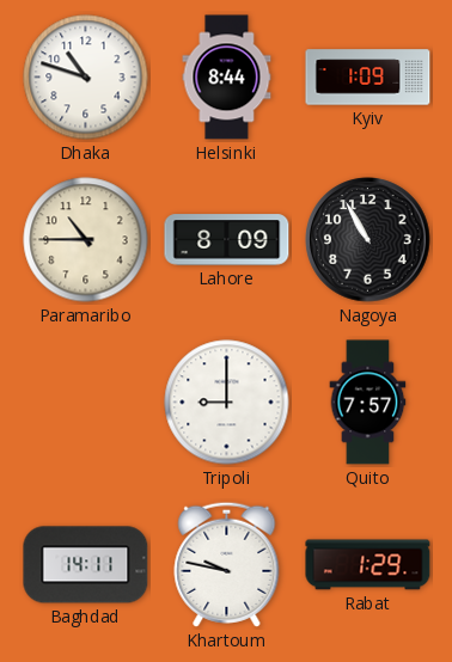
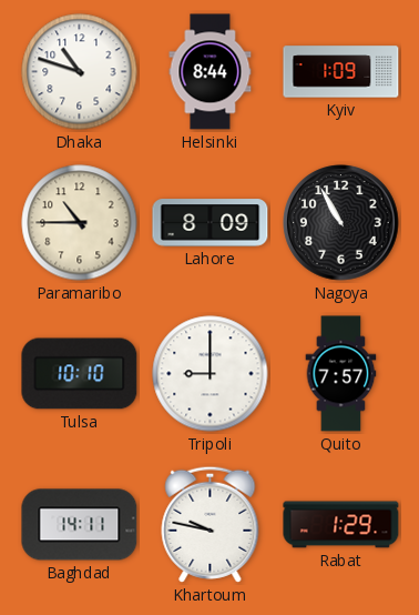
Tulsa: none -> 10:10 (80, 374)
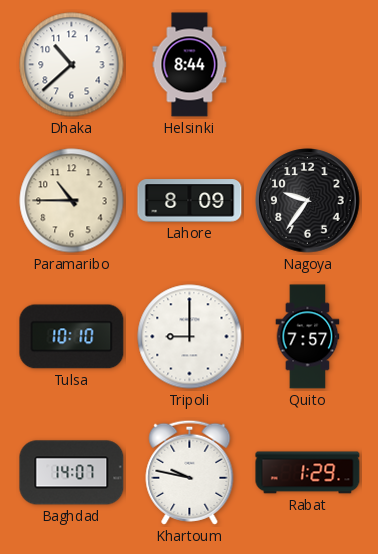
Dhaka: 10:48 -> 10:38 (72, 65)
Kyiv: 1:09 -> none (341, 72)
Nagoya: 10:55 -> 9:36 (308, 201)
Baghdad: 14:11 -> 14:07 (72, 473)
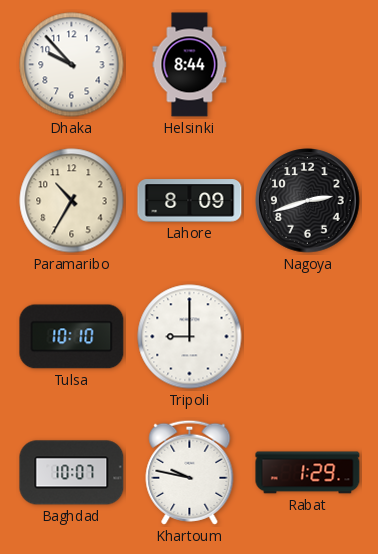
Dhaka: 10:38 -> 9:53 (72, 65)
Paramaribo: 10:45 -> 10:35 (72, 201)
Nagoya: 9:36 -> 2:42 (308, 201)
Quito: 7:57 -> none (308, 337)
Baghdad: 14:07 -> 10:07 (72, 473)
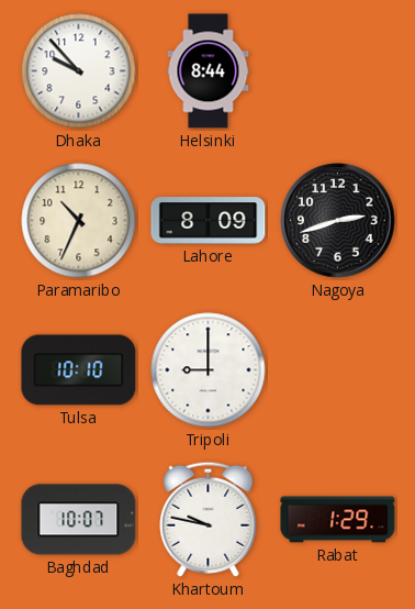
Paramaribo: 10:35 -> 10:34 (79, 221)
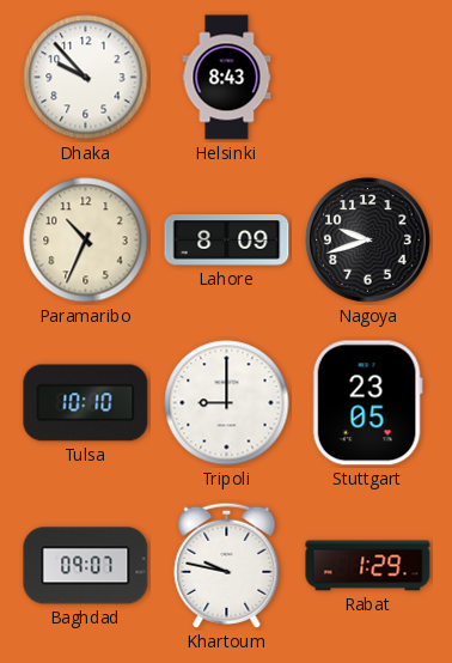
Helsinki: 8:44 -> 8:43 (227, 78)
Nagoya: 2:42 -> 9:42 (368, 241)
Stuttgart: none -> 23:05 (367, 403)
Baghdad: 10:07 -> 09:07 (86, 566)
